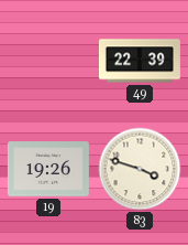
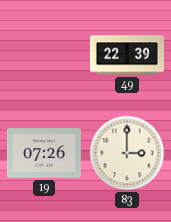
19: 19:26 -> 07:26 (44, 153)
83: 3:48 -> 3:00 (127, 153)
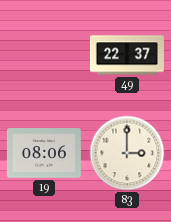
49: 22:39 -> 22:37 (127, 55)
19: 07:26 -> 08:06 (44, 153)
